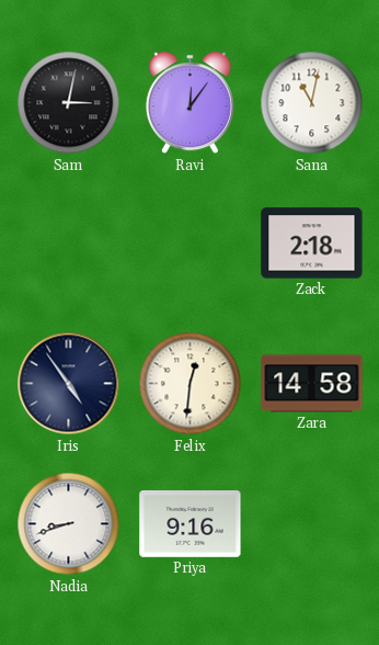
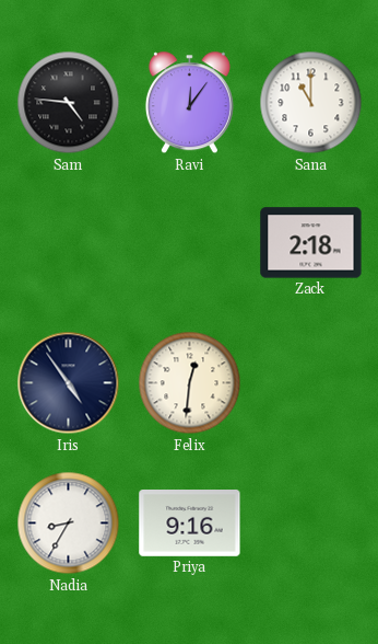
Sam: 3:02 -> 4:46 (69, 103)
Sana: 11:02 -> 11:00 (311, 103)
Zara: 14:58 -> none (312, 384)
Nadia: 8:42 -> 8:35 (69, 524)
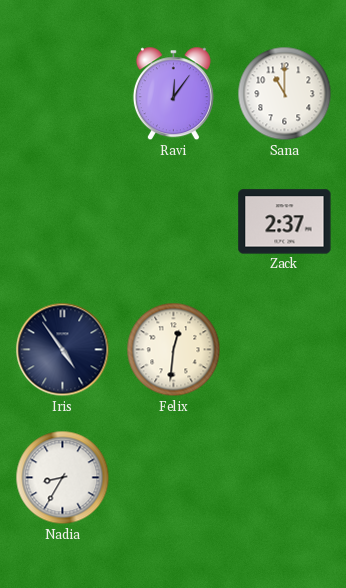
Sam: 4:46 -> none (69, 103)
Zack: 2:18 -> 2:37 (285, 222)
Priya: 9:16 -> none (190, 524)
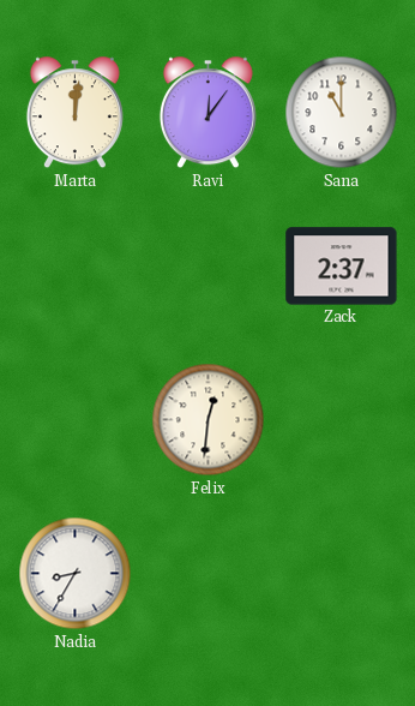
Marta: none -> 12:01 (74, 113)
Iris: 4:54 -> none (63, 350)
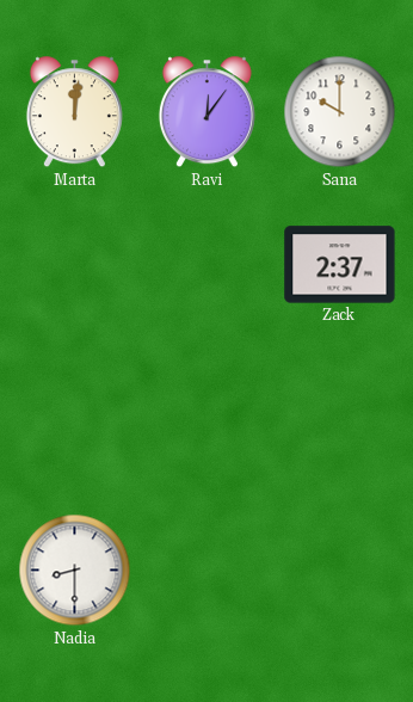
Sana: 11:00 -> 10:00 (340, 112)
Felix: 12:31 -> none (209, 420)
Nadia: 8:35 -> 8:30 (75, 571)
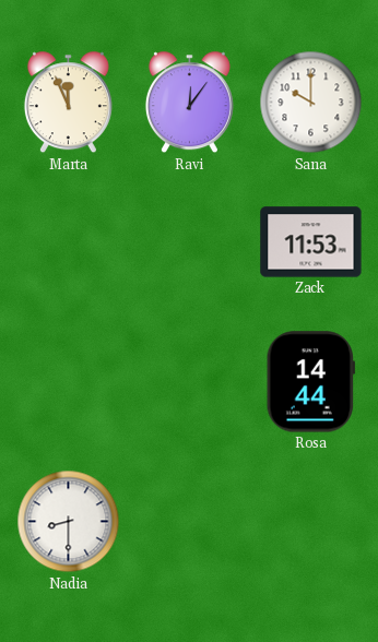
Marta: 12:01 -> 11:56 (68, 103)
Zack: 2:37 -> 11:53 (311, 242)
Rosa: none -> 14:44 (310, 382)
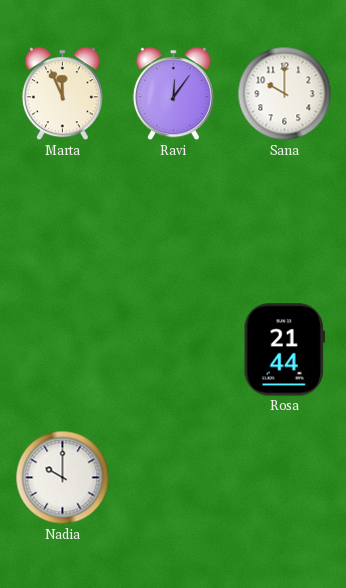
Zack: 11:53 -> none (311, 242)
Rosa: 14:44 -> 21:44 (284, 350)
Nadia: 8:30 -> 10:00 (63, 478)
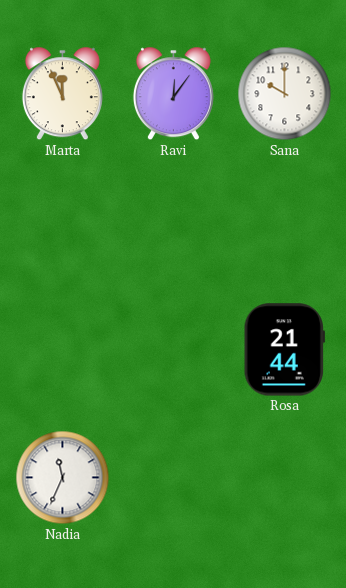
Nadia: 10:00 -> 11:34 (63, 478)
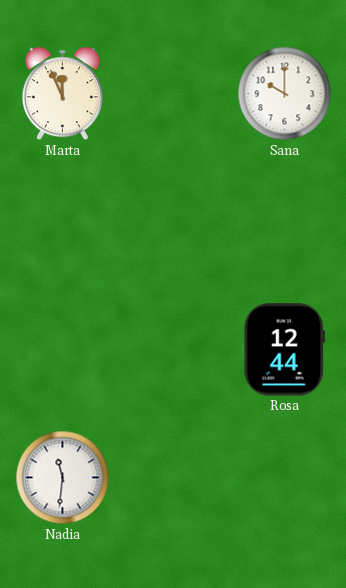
Ravi: 12:06 -> none (173, 94)
Rosa: 21:44 -> 12:44 (284, 350)
Nadia: 11:34 -> 11:31 (63, 478)
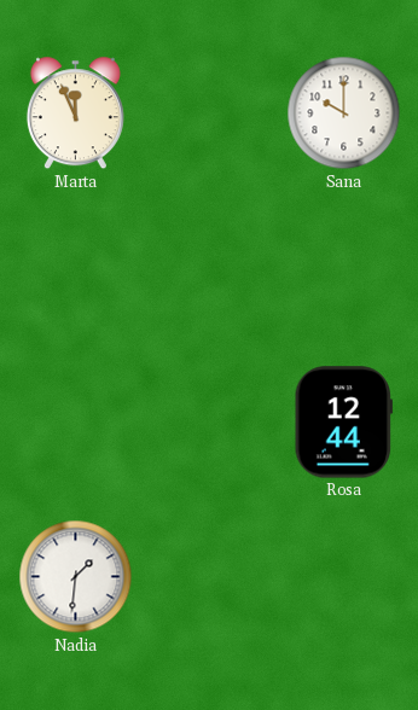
Nadia: 11:31 -> 1:31 (76, 577)
